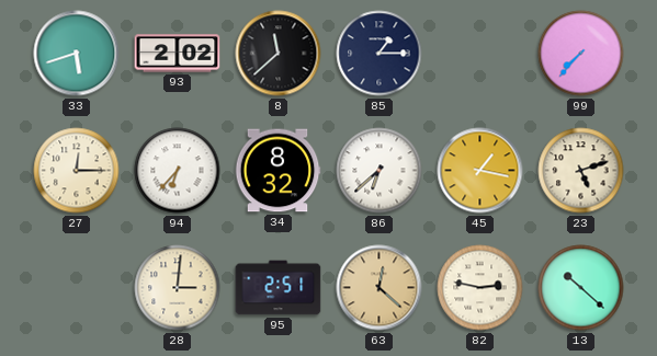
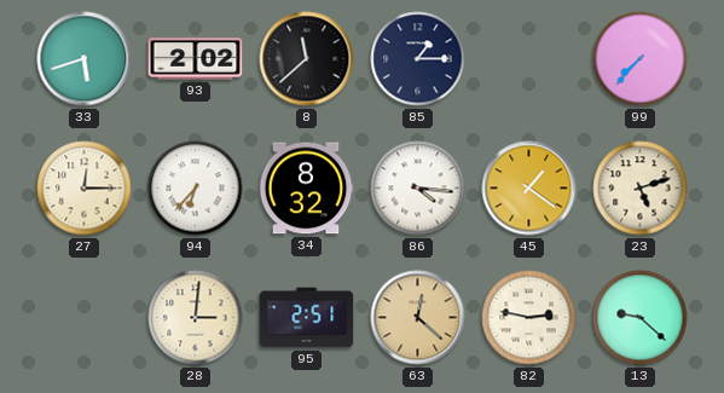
86: 6:38 -> 4:16 (418, 189)
45: 1:17 -> 1:21 (529, 189)
13: 10:22 -> 9:22 (641, 318)
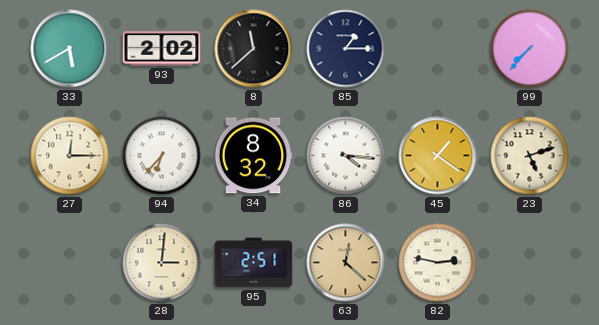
33: 5:42 -> 5:40 (70, 49)
13: 9:22 -> none (641, 318)
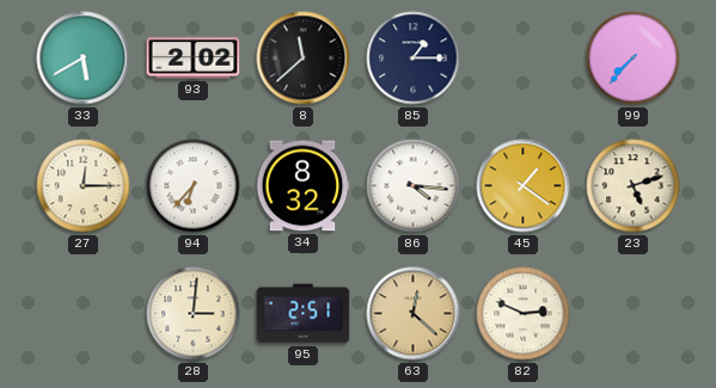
82: 2:47 -> 2:49 (524, 314)
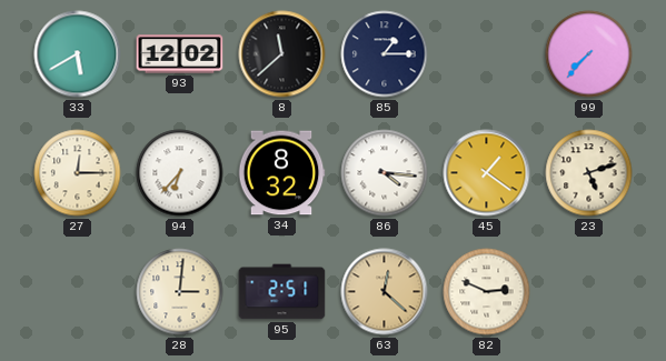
93: 2:02 -> 12:02 (180, 54)
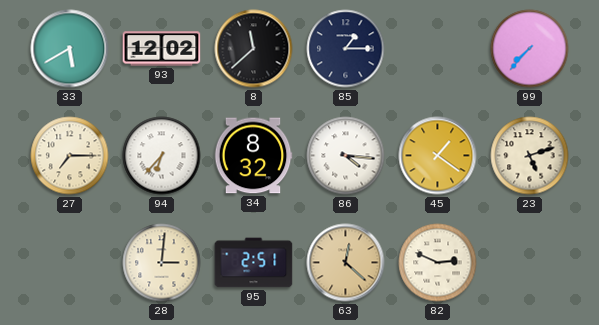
27: 12:15 -> 7:15 (70, 156)
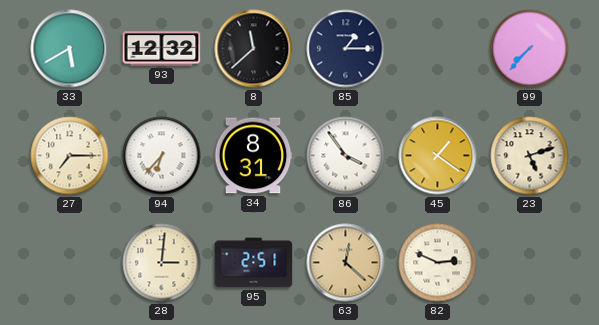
93: 12:02 -> 12:32 (162, 49)
34: 8:32 -> 8:31 (253, 156)
86: 4:16 -> 3:54 (346, 156)
